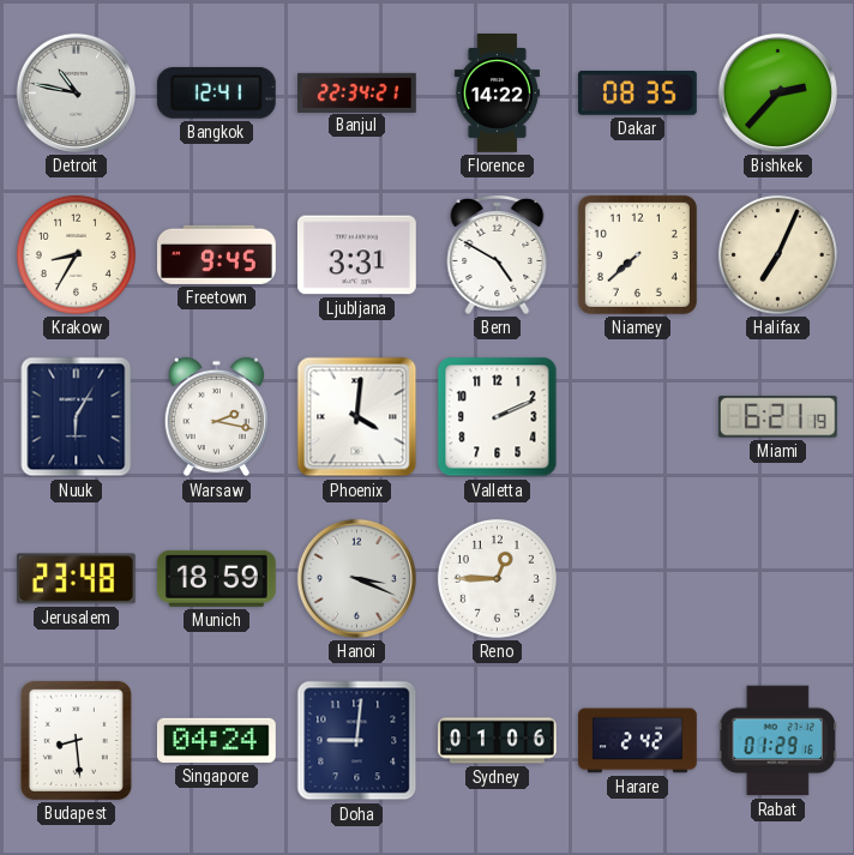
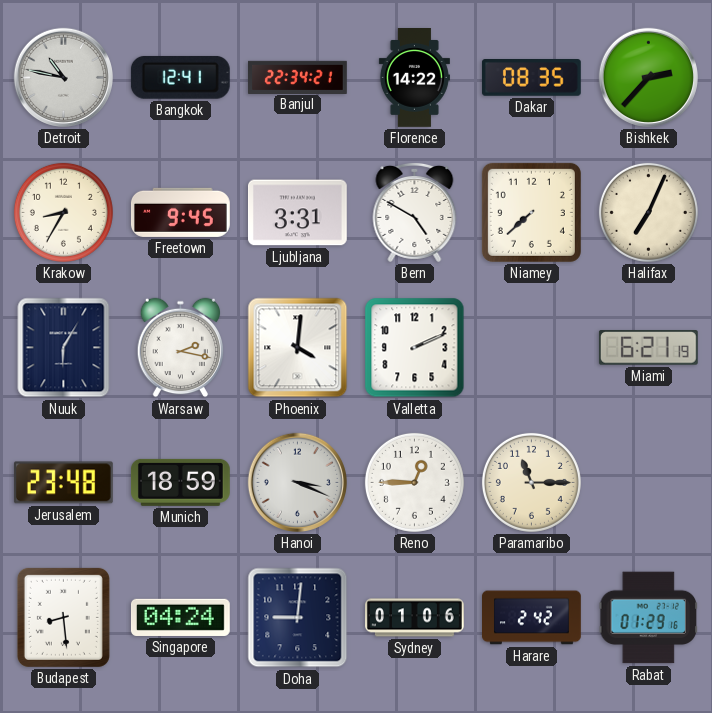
Paramaribo: none -> 11:15 (531, 482)
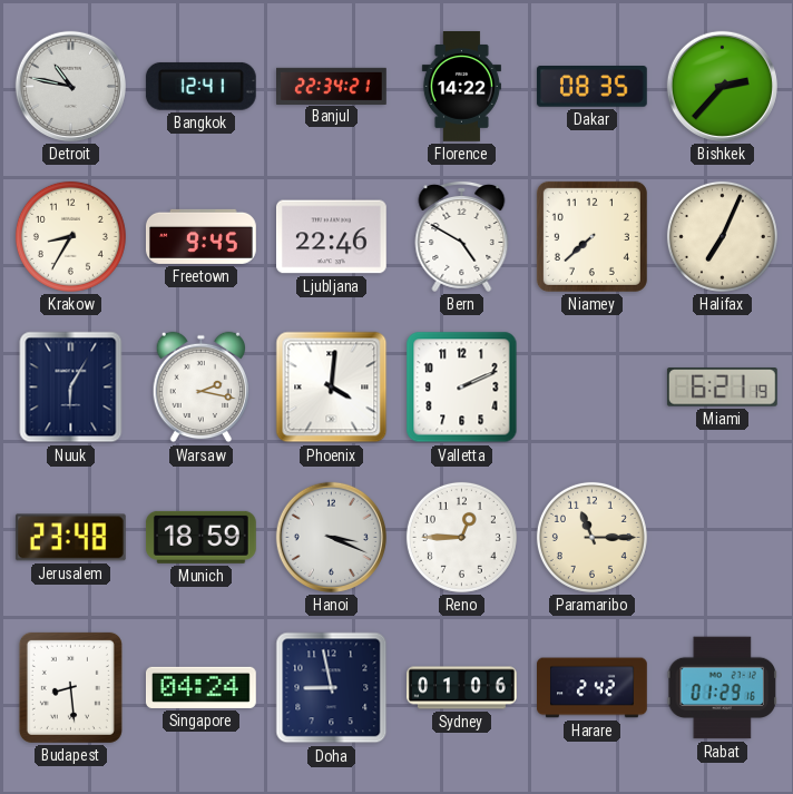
Ljubljana: 3:31 -> 22:46 (332, 237)
Doha: 9:01 -> 8:58 (332, 688)
